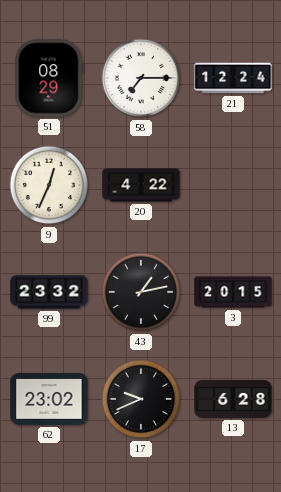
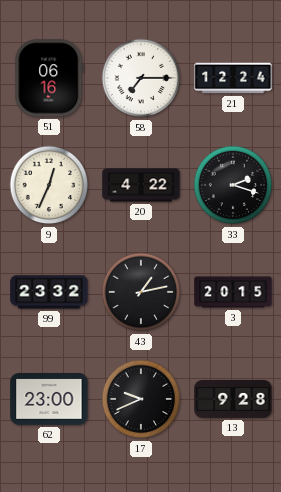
51: 08:29 -> 06:16 (49, 78)
33: none -> 2:18 (233, 185)
62: 23:02 -> 23:00 (49, 400)
13: 6:28 -> 9:28 (233, 399)
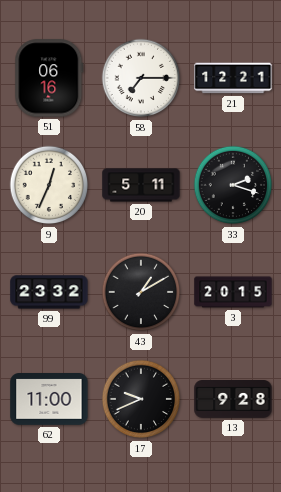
21: 12:24 -> 12:21 (233, 78)
20: 4:22 -> 5:11 (141, 185)
43: 1:13 -> 1:10 (141, 292)
62: 23:00 -> 11:00 (49, 400)
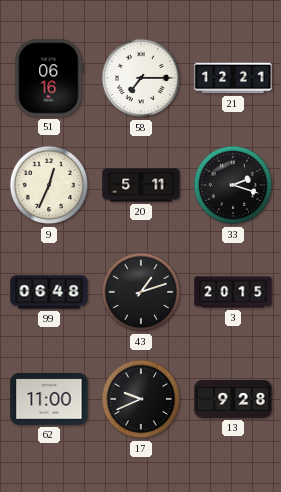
99: 23:32 -> 06:48 (49, 292)
43: 1:10 -> 1:12 (141, 292)
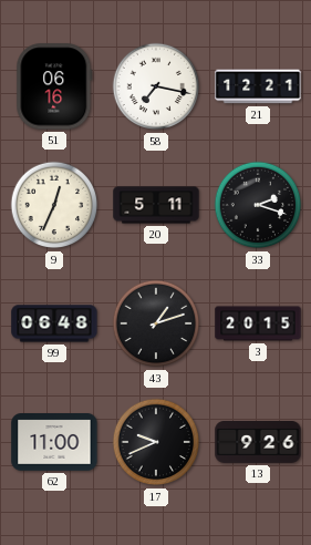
58: 7:15 -> 7:17 (156, 86)
13: 9:28 -> 9:26 (258, 442)
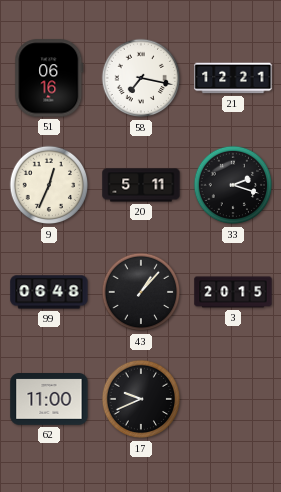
43: 1:12 -> 1:07 (141, 292)
13: 9:26 -> none (258, 442)
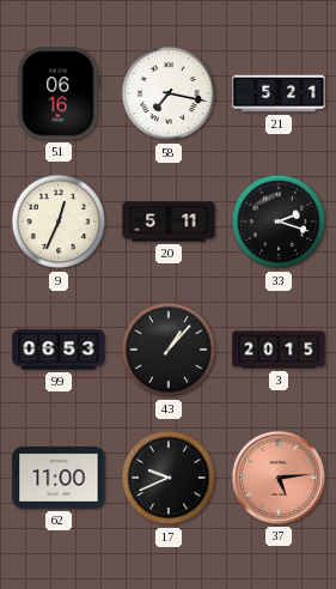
21: 12:21 -> 5:21 (279, 93)
99: 06:48 -> 06:53 (59, 350)
37: none -> 5:14 (279, 478)
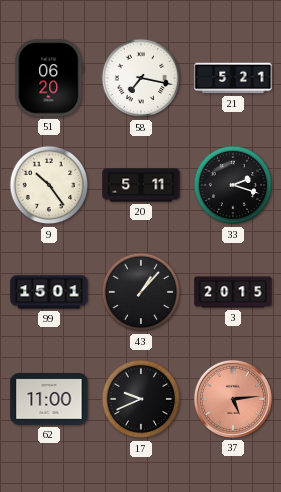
51: 06:16 -> 06:20 (49, 78)
9: 12:34 -> 10:24 (49, 185)
99: 06:53 -> 15:01 (49, 292)
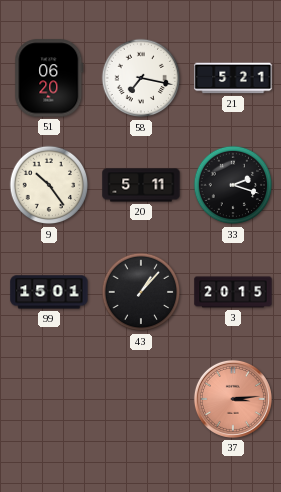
62: 11:00 -> none (49, 400)
17: 9:41 -> none (141, 399)
37: 5:14 -> 3:14 (233, 399)
